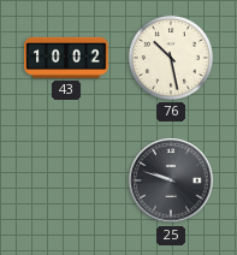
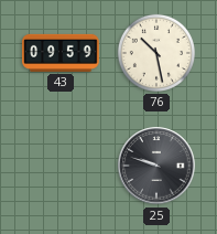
43: 10:02 -> 09:59 (61, 53)
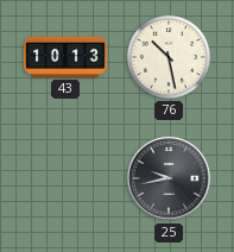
43: 09:59 -> 10:13 (65, 57)
25: 9:48 -> 9:43 (169, 178)
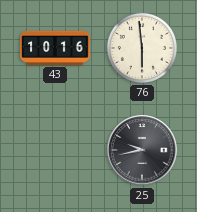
43: 10:13 -> 10:16 (55, 48)
76: 10:28 -> 5:59 (142, 48)
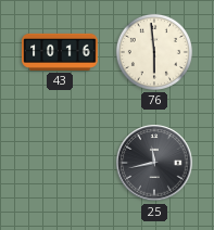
25: 9:43 -> 11:43 (154, 163)
